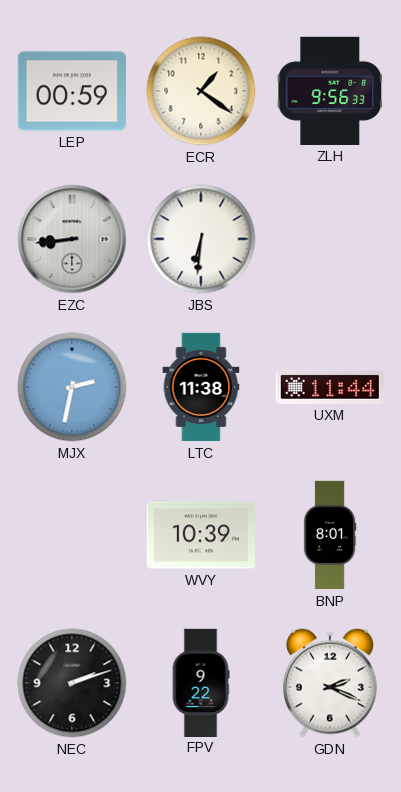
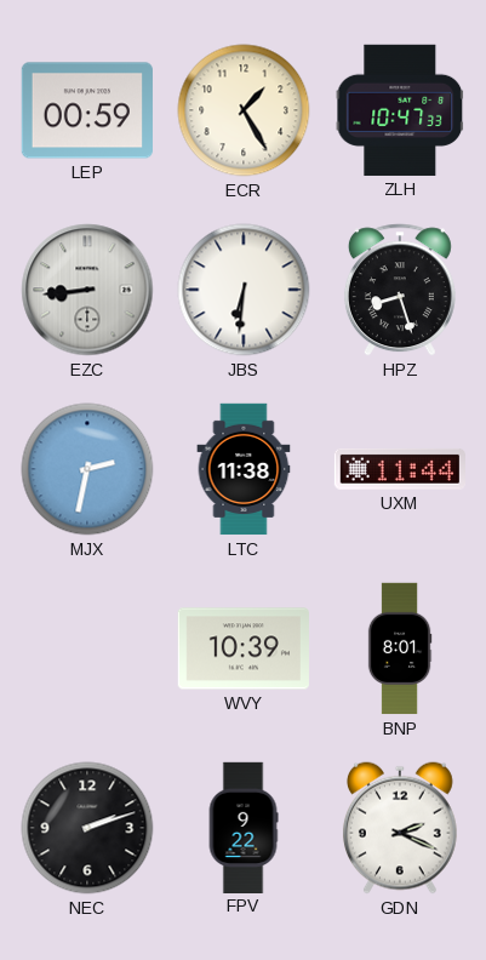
ECR: 1:21 -> 1:25 (244, 110)
ZLH: 9:56 -> 10:47 (400, 110)
HPZ: none -> 8:27 (400, 290)
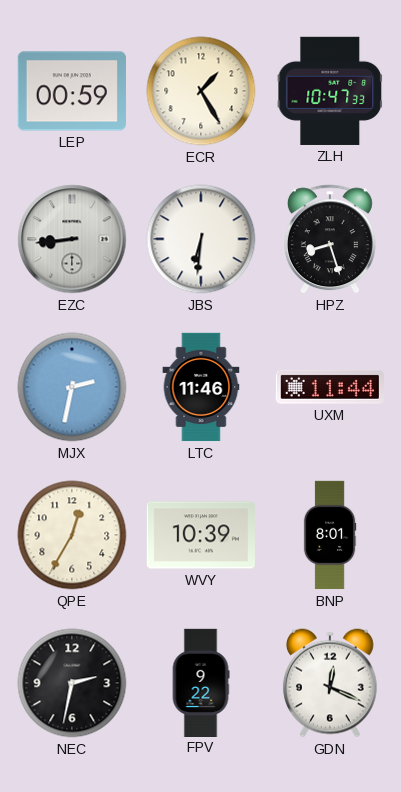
LTC: 11:38 -> 11:46 (201, 387)
QPE: none -> 12:35 (72, 535)
NEC: 2:12 -> 2:32 (72, 683)
GDN: 2:19 -> 12:19 (330, 683)
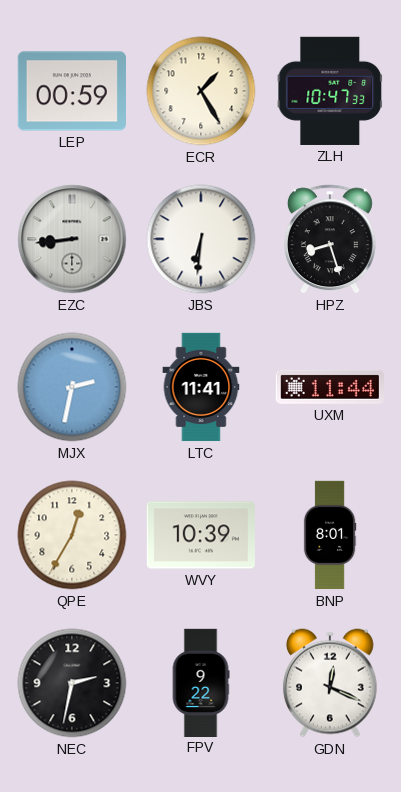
LTC: 11:46 -> 11:41 (201, 387)
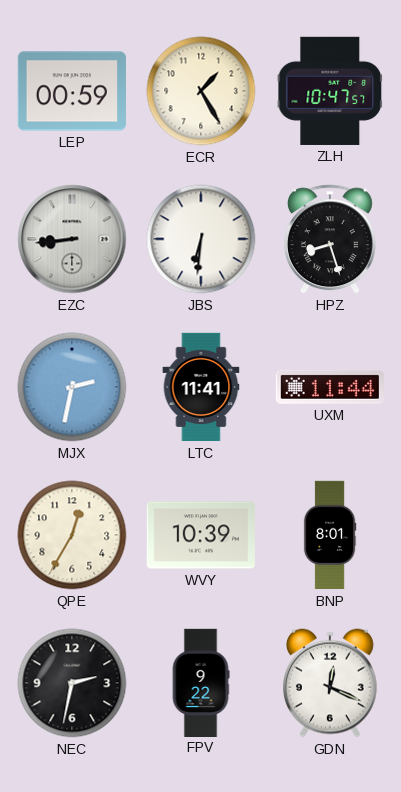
ZLH: 10:47:33 -> 10:47:57 (330, 91)
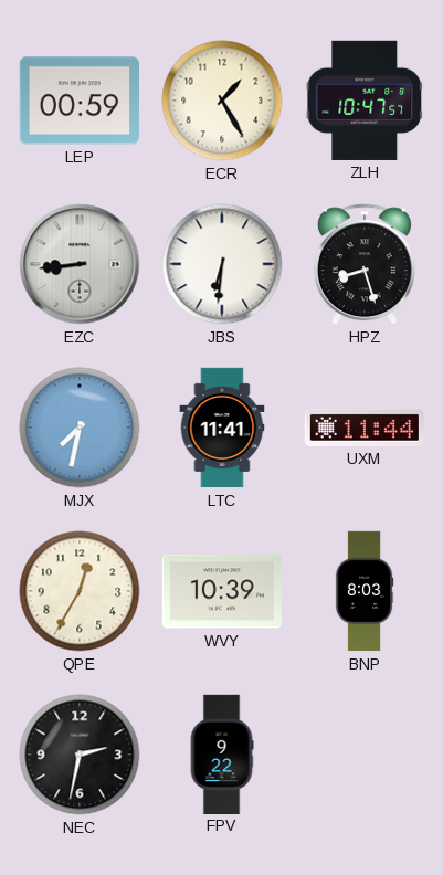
MJX: 2:32 -> 7:32 (80, 428)
BNP: 8:01 -> 8:03 (365, 591)
GDN: 12:19 -> none (330, 683)
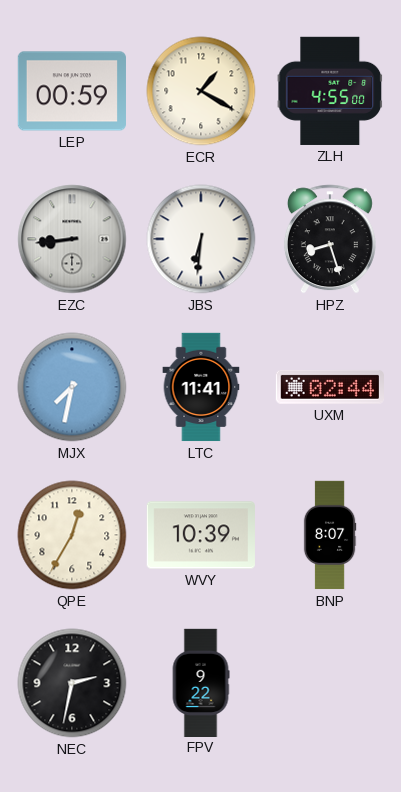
ECR: 1:25 -> 1:20 (201, 91)
ZLH: 10:47 -> 4:55 (330, 91)
UXM: 11:44 -> 02:44 (330, 387)
BNP: 8:03 -> 8:07 (330, 535)
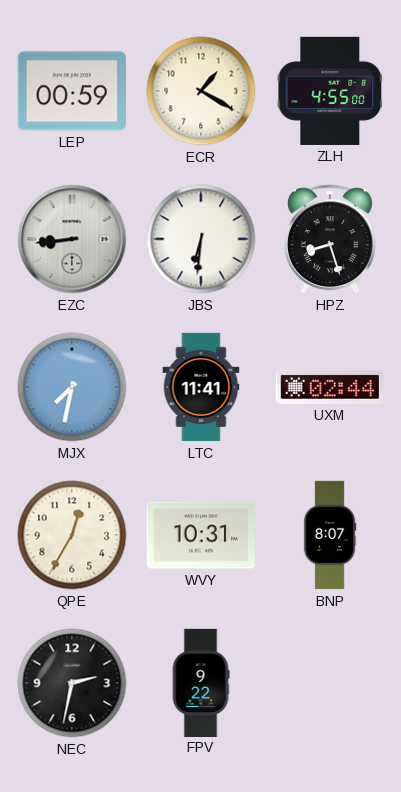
WVY: 10:39 -> 10:31 (200, 535)
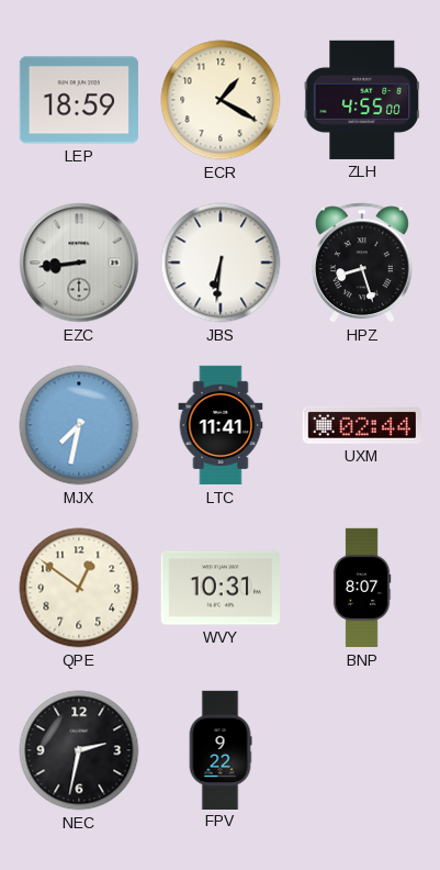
LEP: 00:59 -> 18:59 (79, 100)
QPE: 12:35 -> 12:51 (79, 588)
